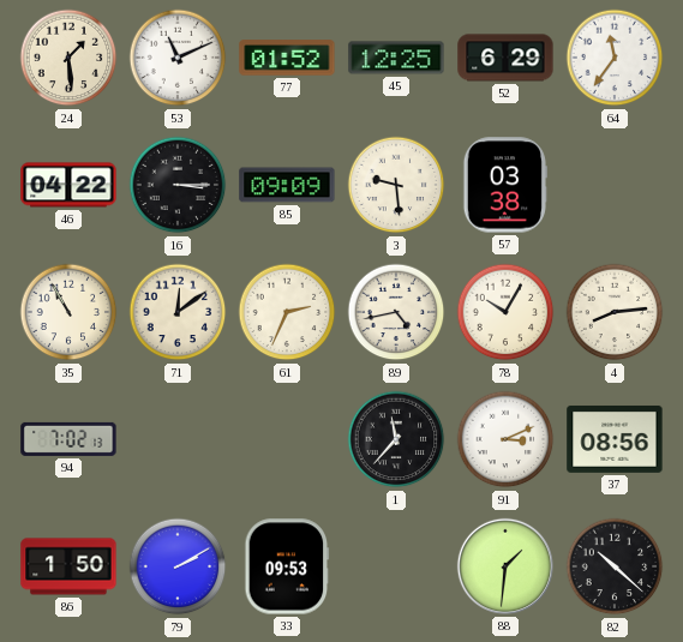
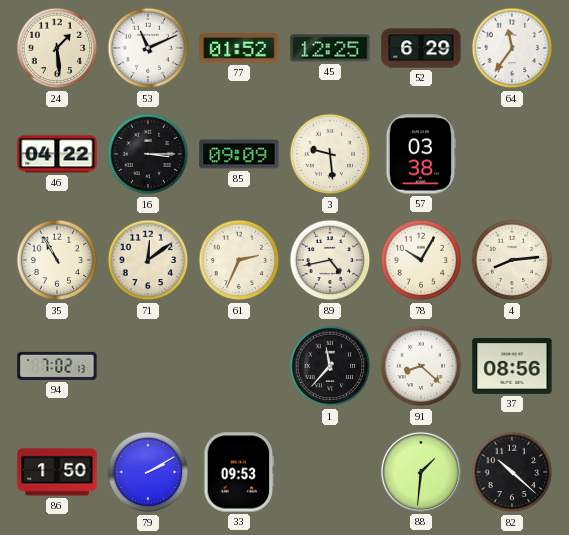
91: 3:11 -> 8:22 (421, 366)
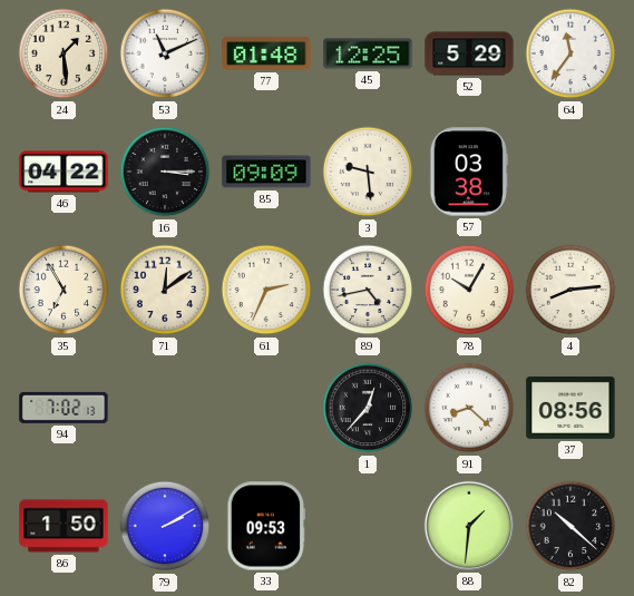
77: 01:52 -> 01:48 (266, 53)
52: 6:29 -> 5:29 (469, 53)
35: 10:55 -> 6:55 (64, 290)
1: 11:37 -> 12:37 (368, 408)
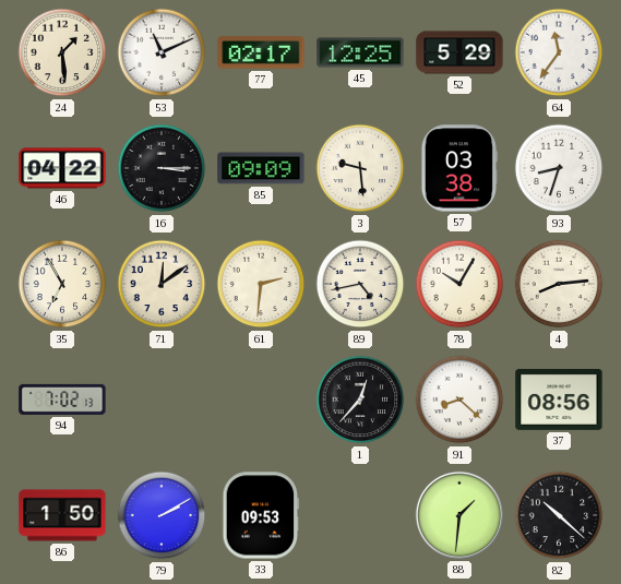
77: 01:48 -> 02:17 (261, 52)
93: none -> 8:33 (559, 168)
61: 2:34 -> 2:31 (261, 284)
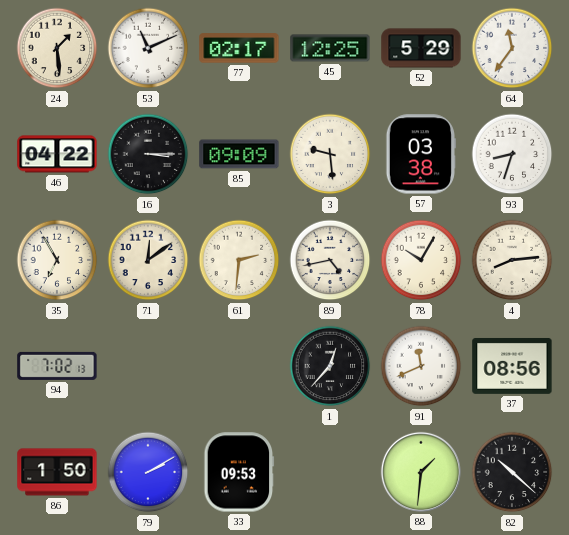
91: 8:22 -> 11:41 (421, 366)
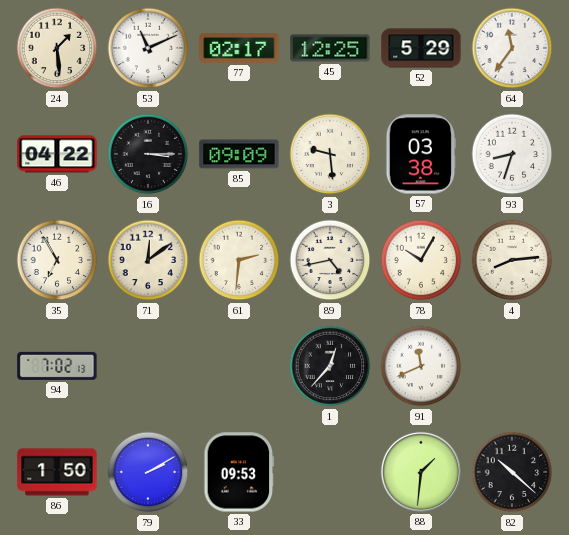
37: 08:56 -> none (512, 366)
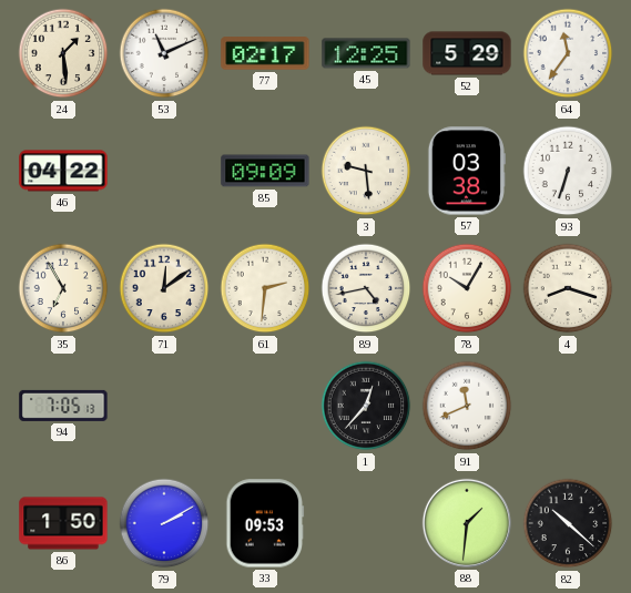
16: 3:15 -> none (148, 154)
93: 8:33 -> 6:33 (568, 171)
4: 8:14 -> 8:18 (568, 288)
94: 7:02 -> 7:05 (63, 406)
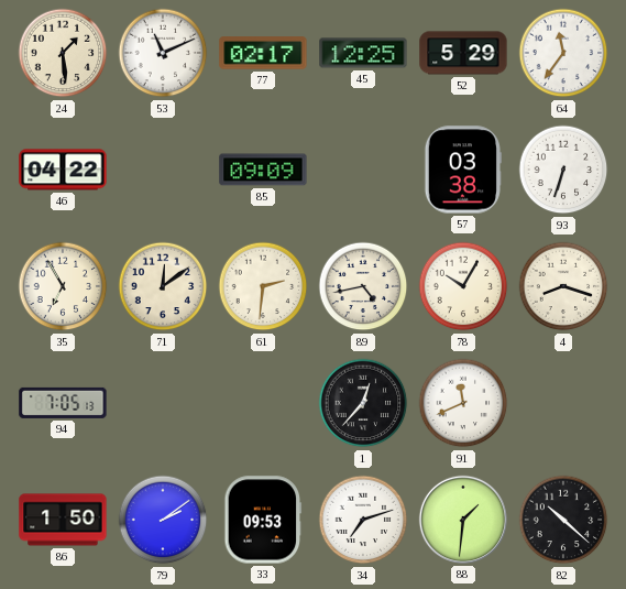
3: 9:29 -> none (366, 171)
79: 2:10 -> 2:09 (163, 520)
34: none -> 7:12 (363, 520)
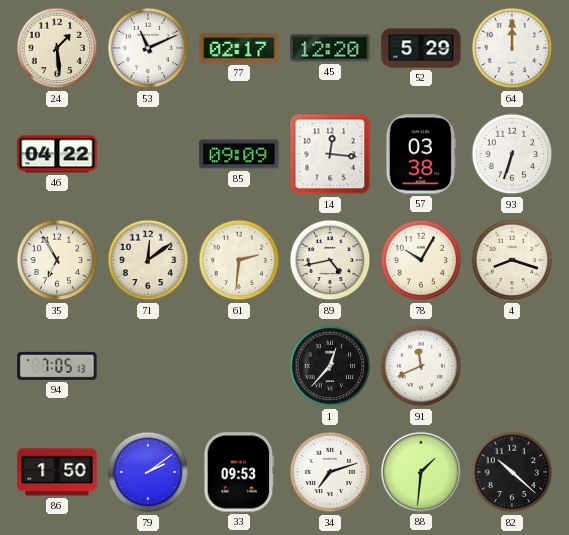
45: 12:25 -> 12:20 (330, 48)
64: 11:36 -> 12:00 (512, 48)
14: none -> 12:16 (330, 154)
